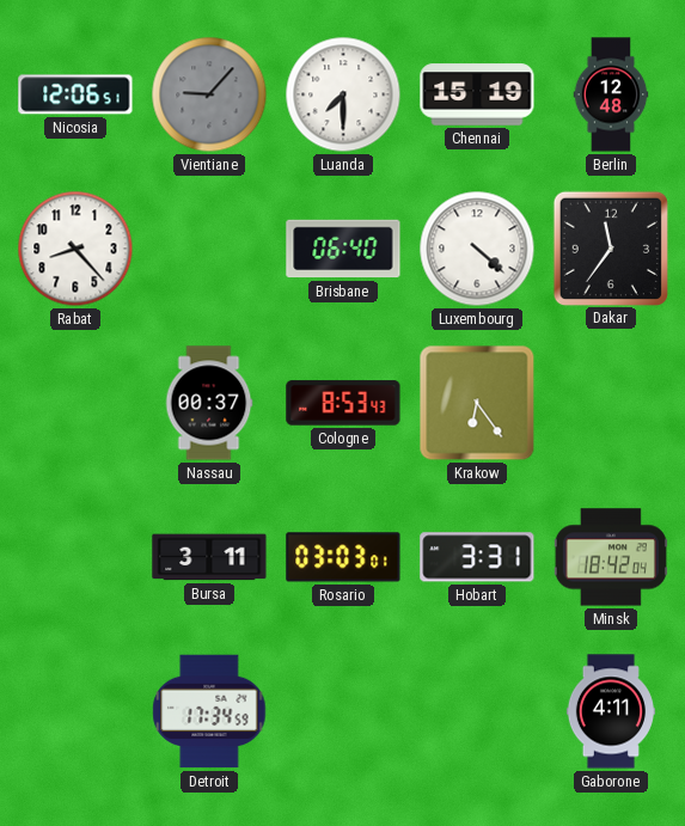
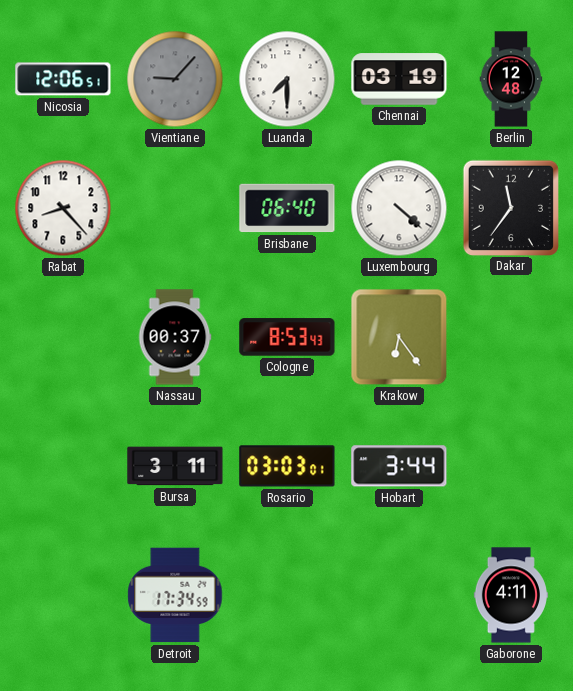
Chennai: 15:19 -> 03:19 (399, 79)
Hobart: 3:31 -> 3:44 (399, 466)
Minsk: 18:42 -> none (611, 557)
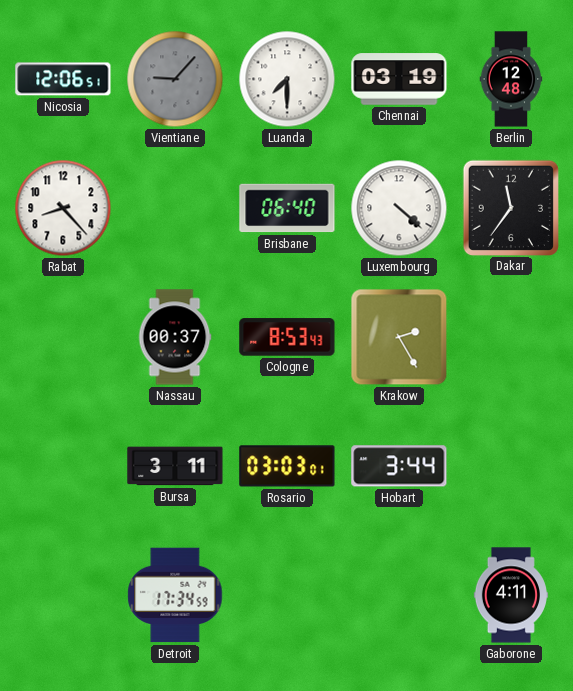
Krakow: 6:24 -> 2:25 (399, 337)
